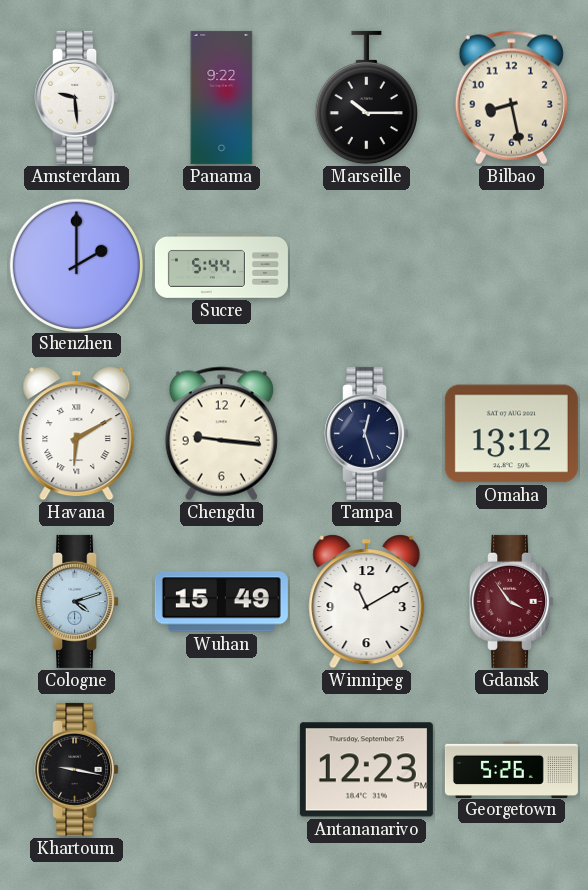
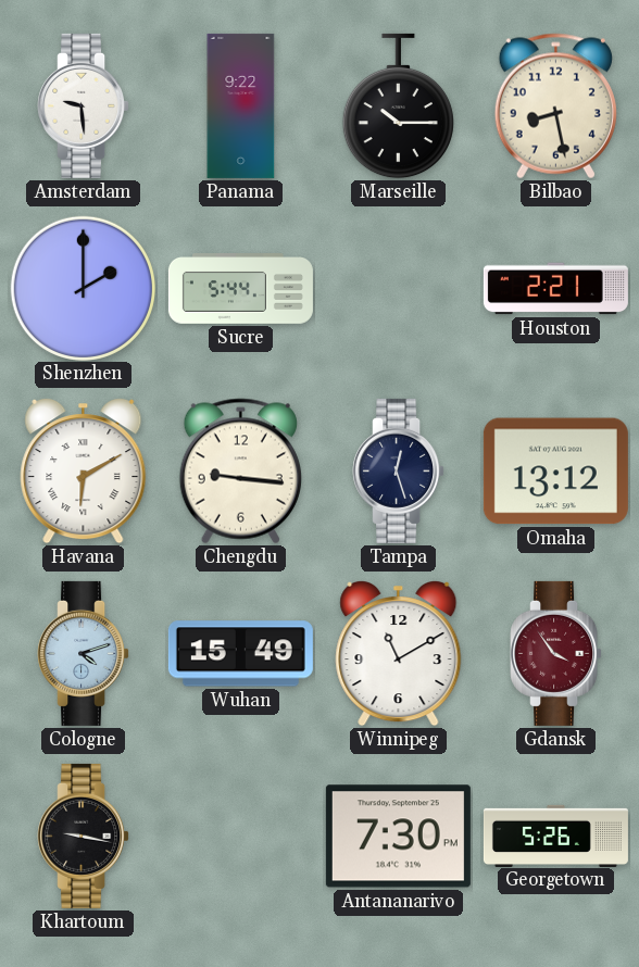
Houston: none -> 2:21 (555, 289)
Antananarivo: 12:23 -> 7:30 (398, 837)
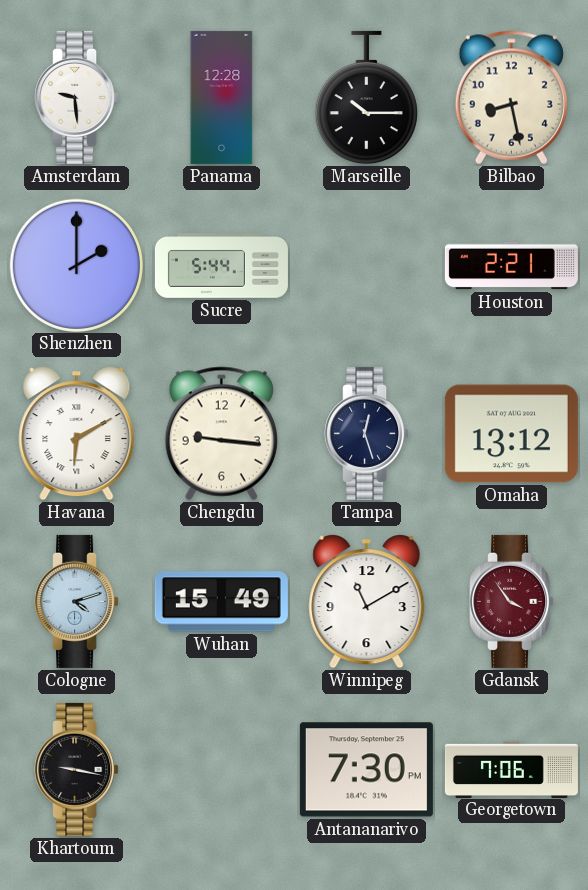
Panama: 9:22 -> 12:28 (222, 97)
Georgetown: 5:26 -> 7:06 (511, 769)
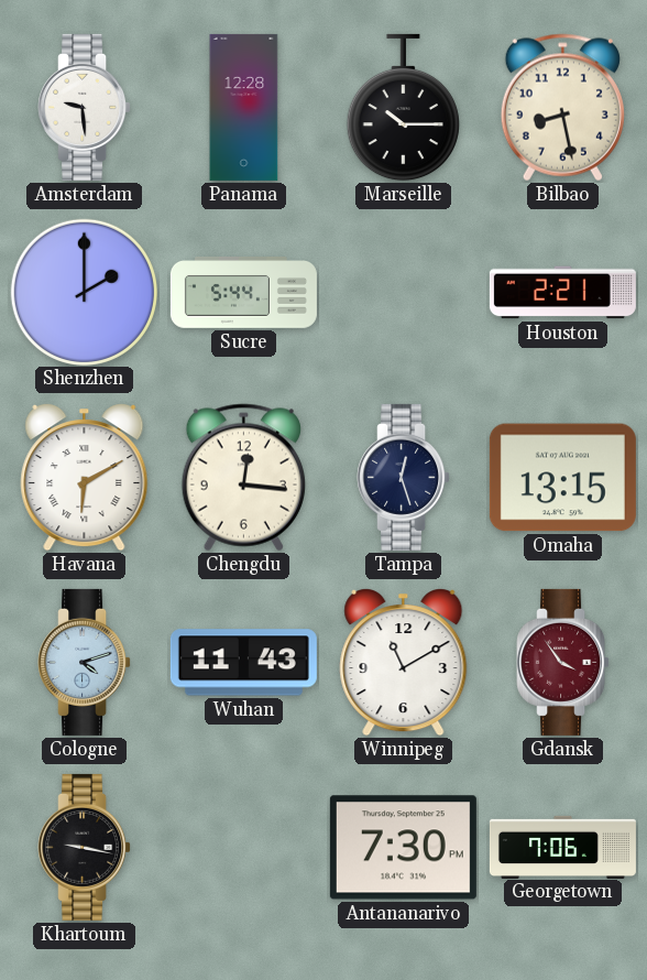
Chengdu: 9:16 -> 12:16 (243, 478)
Omaha: 13:12 -> 13:15 (562, 478)
Wuhan: 15:49 -> 11:43 (243, 663)
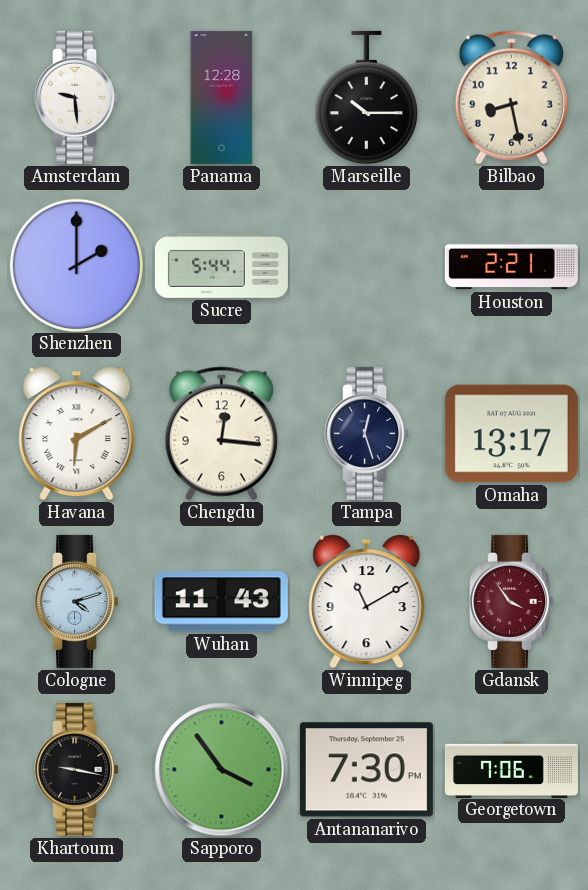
Omaha: 13:15 -> 13:17 (511, 434)
Sapporo: none -> 3:54 (222, 770)
